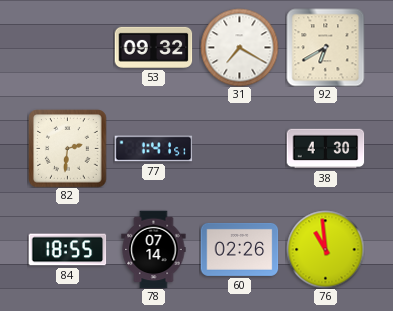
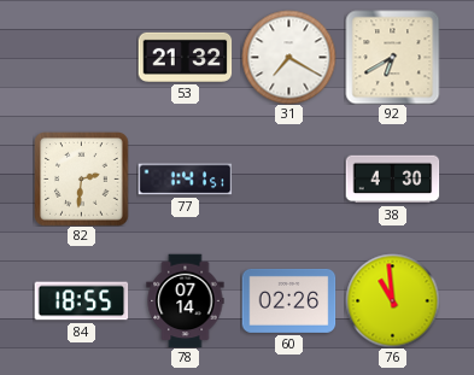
53: 09:32 -> 21:32 (185, 57)
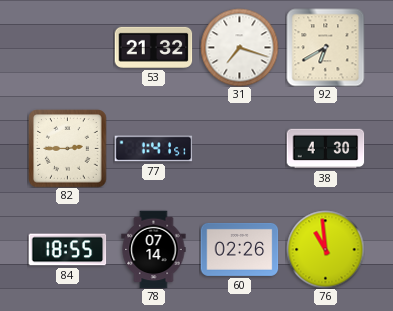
31: 7:20 -> 7:18 (239, 47)
82: 2:31 -> 2:45 (67, 148)
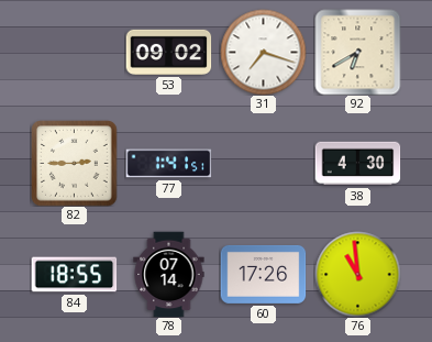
53: 21:32 -> 09:02 (168, 52)
60: 02:26 -> 17:26 (263, 274)
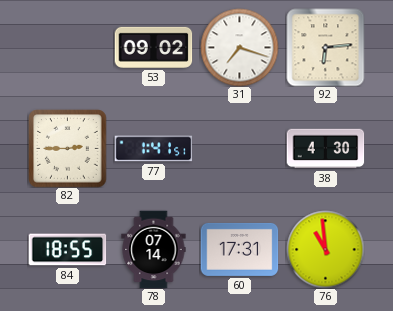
92: 6:40 -> 6:14 (325, 47)
60: 17:26 -> 17:31 (239, 249)
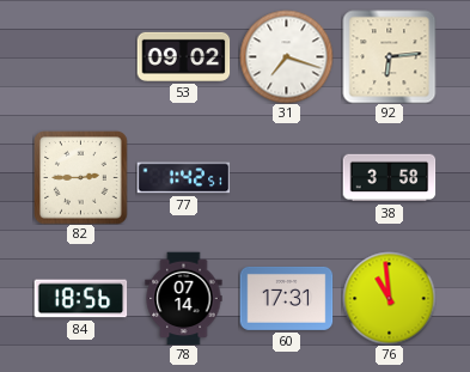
77: 1:41 -> 1:42 (183, 178)
38: 4:30 -> 3:58 (389, 178)
84: 18:55 -> 18:56 (80, 299)
